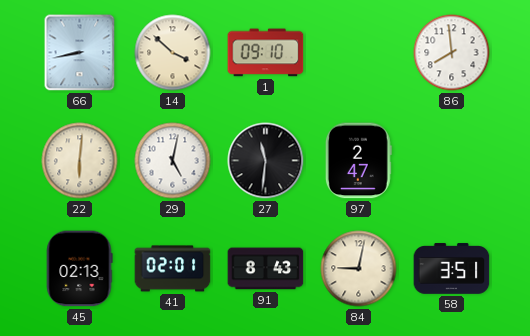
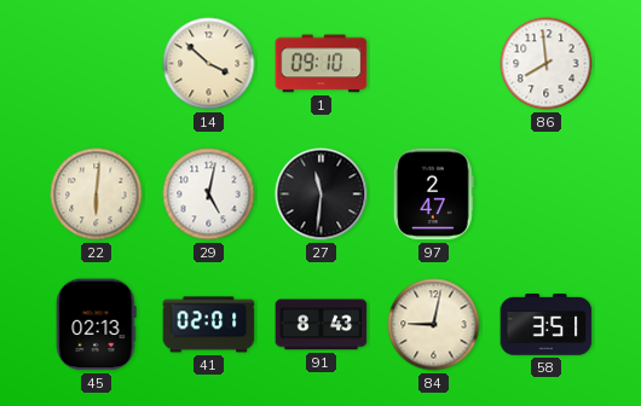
66: 8:43 -> none (80, 53)
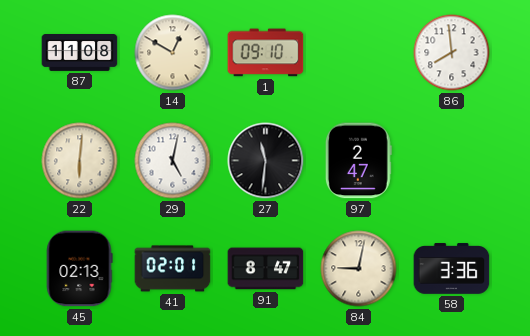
87: none -> 11:08 (80, 53)
14: 3:52 -> 12:50 (173, 53)
91: 8:43 -> 8:47 (266, 269)
58: 3:51 -> 3:36 (452, 269)
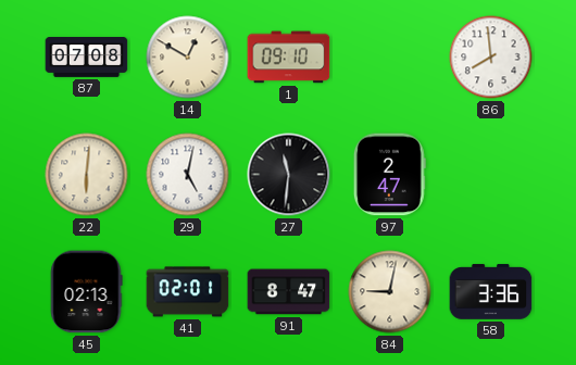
87: 11:08 -> 07:08 (87, 58)
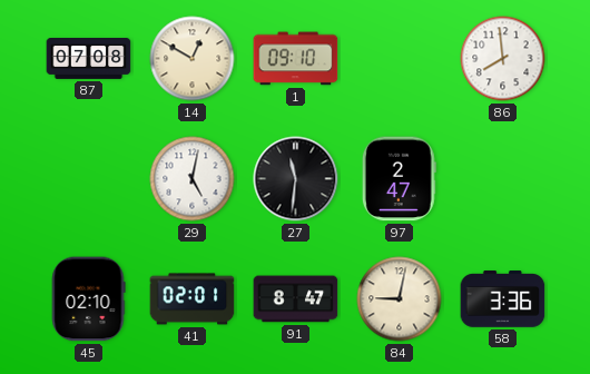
22: 6:01 -> none (87, 175)
45: 02:13 -> 02:10 (88, 299)
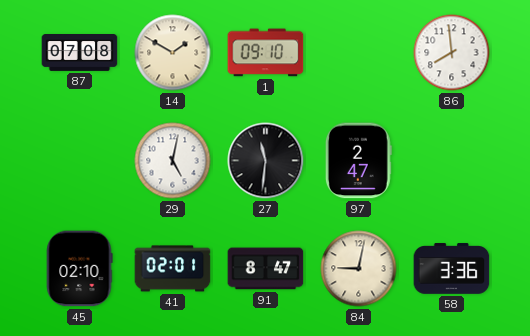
14: 12:50 -> 1:50 (173, 53)
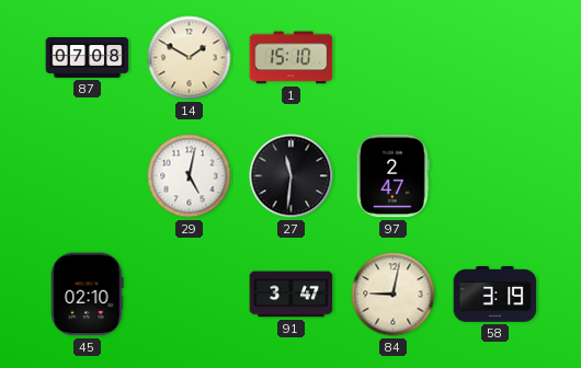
1: 09:10 -> 15:10 (292, 58)
86: 7:59 -> none (452, 53)
41: 02:01 -> none (173, 269)
91: 8:47 -> 3:47 (292, 295)
58: 3:36 -> 3:19 (495, 295)
